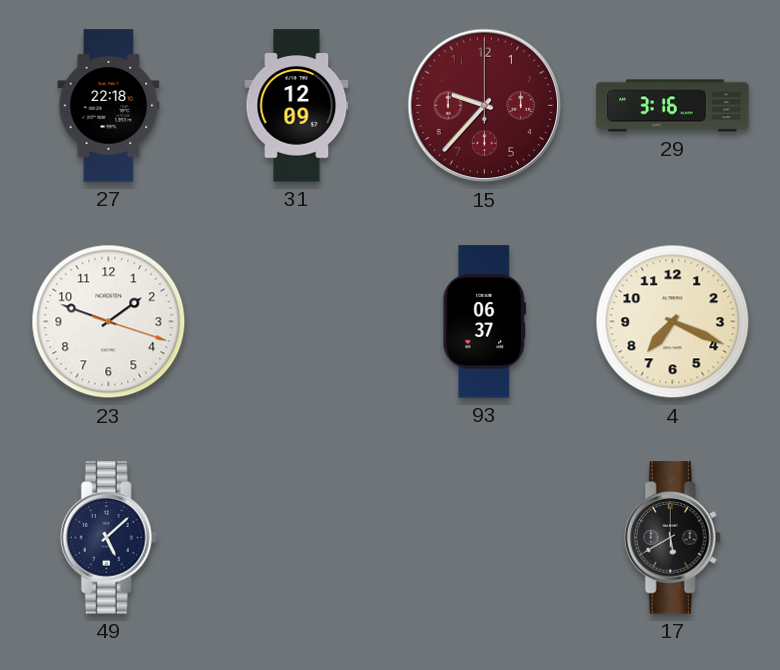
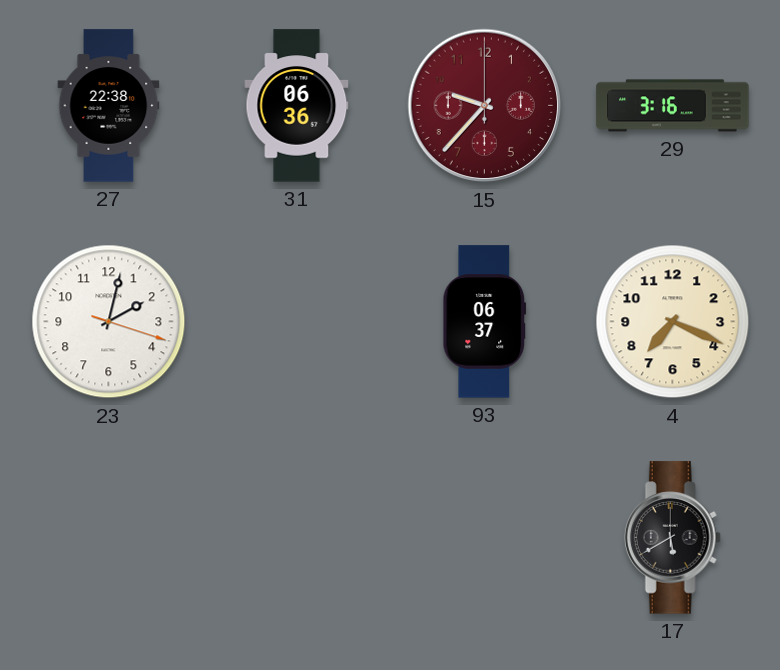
27: 22:18 -> 22:38 (109, 106)
31: 12:09 -> 06:36 (297, 106)
23: 1:48 -> 2:02 (109, 322)
49: 5:08 -> none (108, 538)
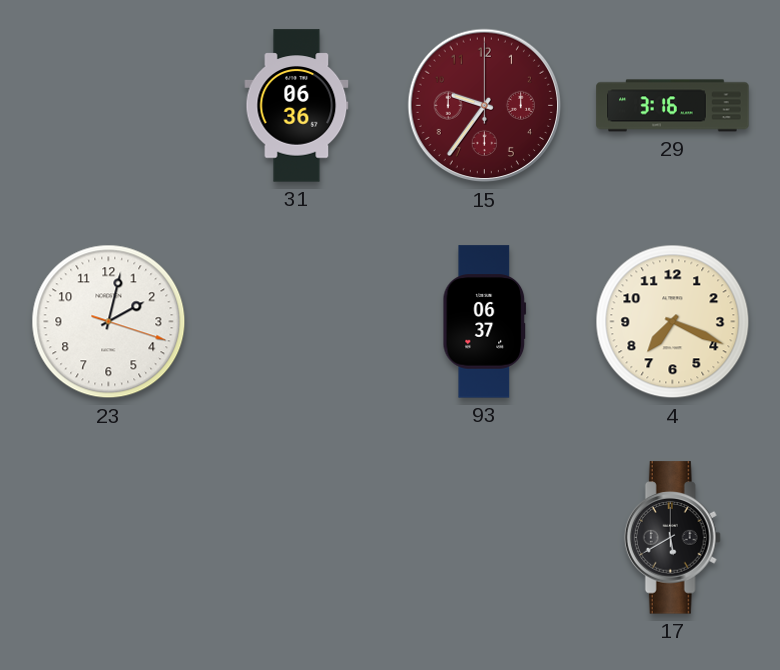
27: 22:38 -> none (109, 106)
15: 9:37 -> 9:36 (485, 106)
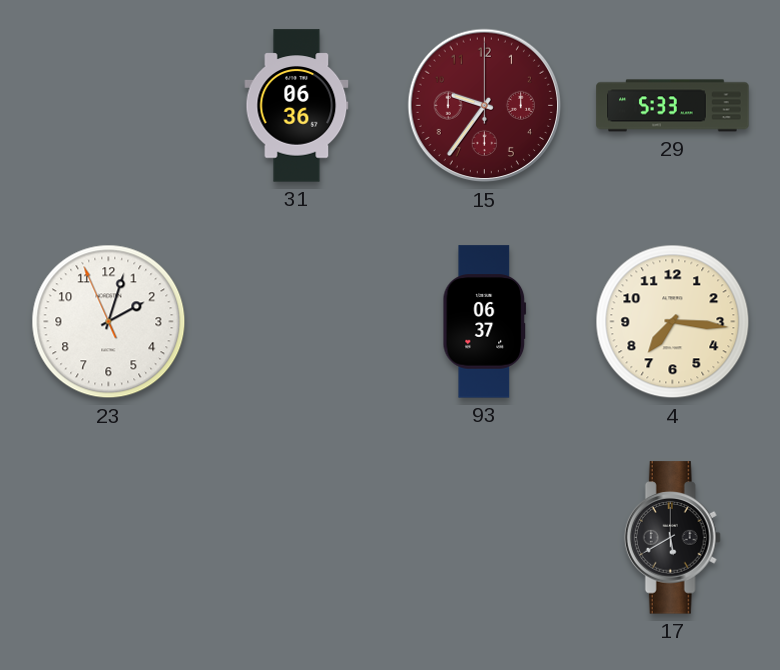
29: 3:16 -> 5:33 (673, 106)
23: 2:02:18 -> 2:02:56 (109, 322)
4: 7:19 -> 7:16 (673, 322)
